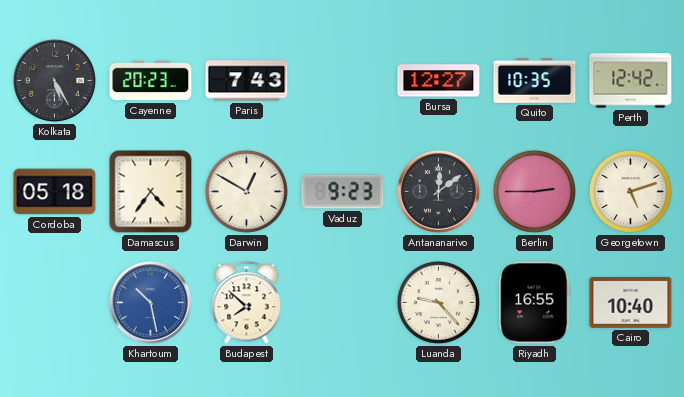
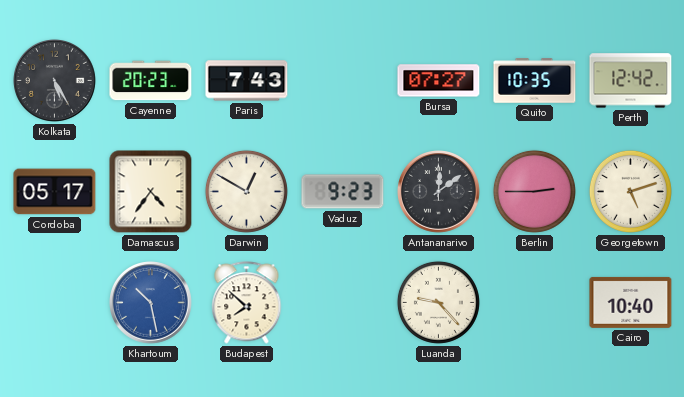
Bursa: 12:27 -> 07:27 (439, 81)
Cordoba: 05:18 -> 05:17 (55, 192)
Riyadh: 16:55 -> none (535, 303)
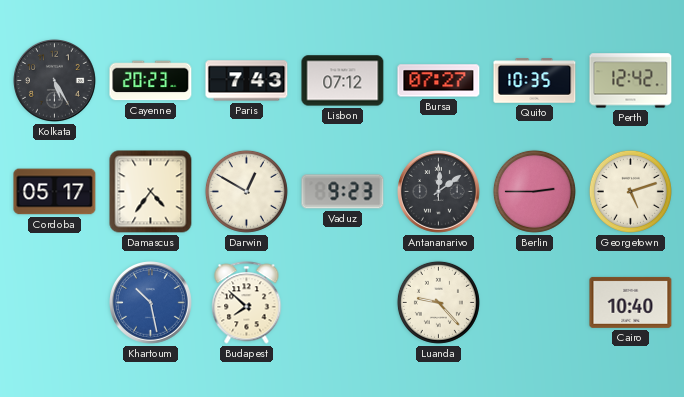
Lisbon: none -> 07:12 (343, 81)
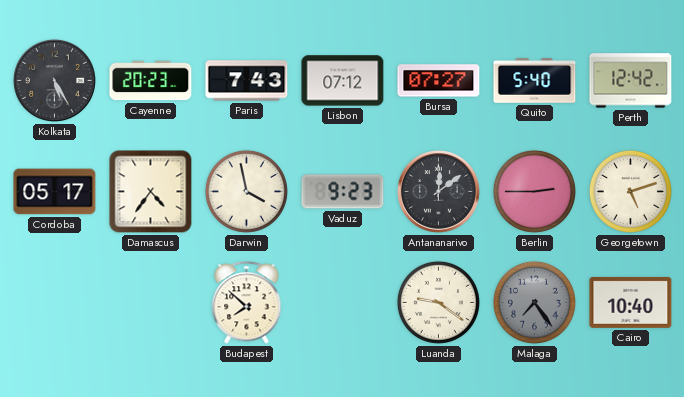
Quito: 10:35 -> 5:40 (535, 81)
Darwin: 12:50 -> 3:58 (246, 191)
Khartoum: 10:28 -> none (151, 303)
Luanda: 9:23 -> 9:21 (438, 302)
Malaga: none -> 7:24 (534, 302)
